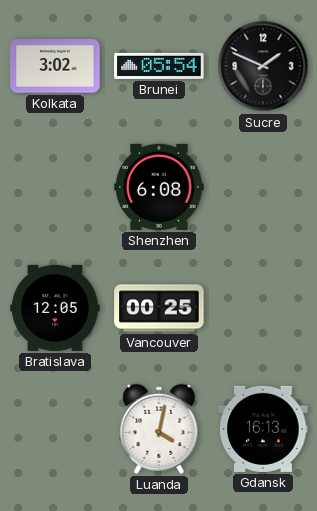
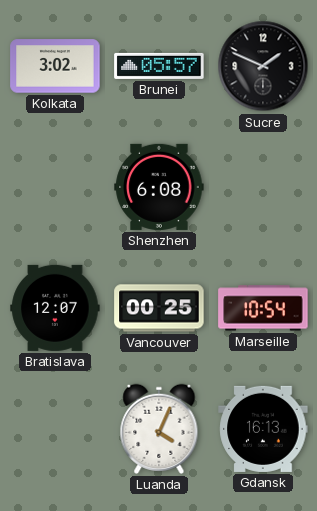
Brunei: 05:54 -> 05:57 (159, 66)
Bratislava: 12:05 -> 12:07 (55, 308)
Marseille: none -> 10:54 (263, 308)
Luanda: 4:02 -> 4:04 (159, 429)
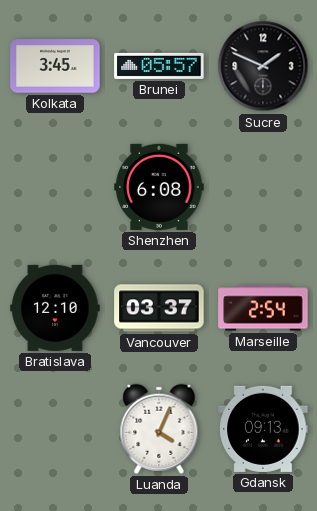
Kolkata: 3:02 -> 3:45 (55, 66)
Bratislava: 12:07 -> 12:10 (55, 308)
Vancouver: 00:25 -> 03:37 (159, 308)
Marseille: 10:54 -> 2:54 (263, 308)
Gdansk: 16:13 -> 09:13 (263, 429)
